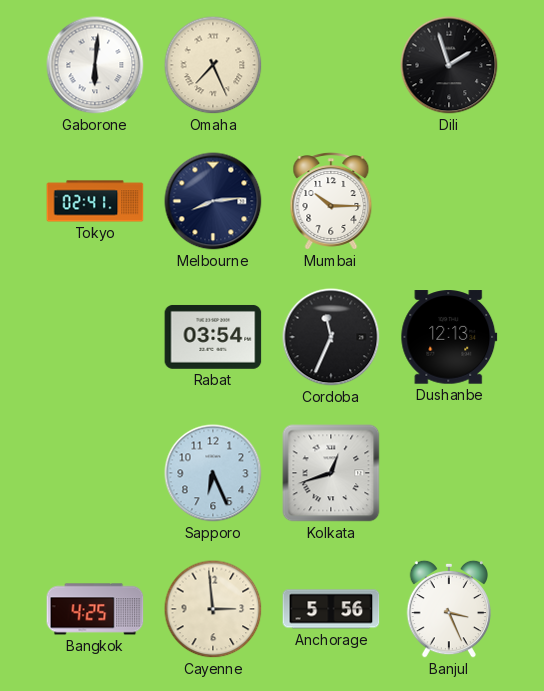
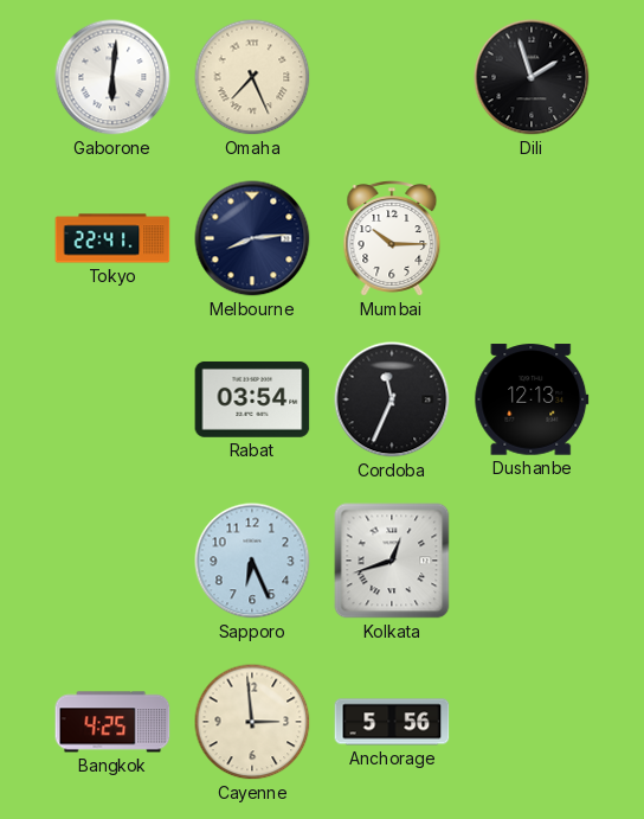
Tokyo: 02:41 -> 22:41 (112, 238)
Banjul: 3:26 -> none (448, 609)
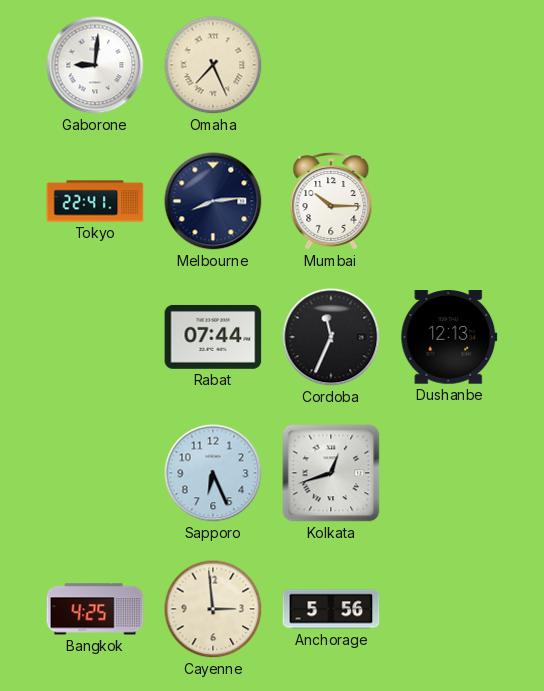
Gaborone: 6:01 -> 9:01 (95, 65)
Dili: 1:57 -> none (532, 77)
Rabat: 03:54 -> 07:44 (213, 337)
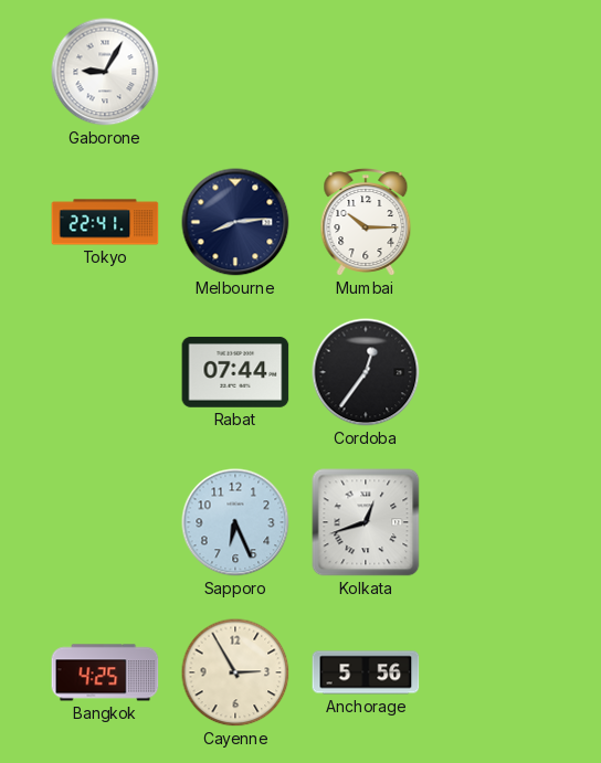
Gaborone: 9:01 -> 9:05 (105, 72)
Omaha: 7:26 -> none (213, 65)
Cordoba: 11:34 -> 12:36 (366, 372)
Dushanbe: 12:13 -> none (449, 337)
Cayenne: 2:59 -> 2:55 (235, 672)
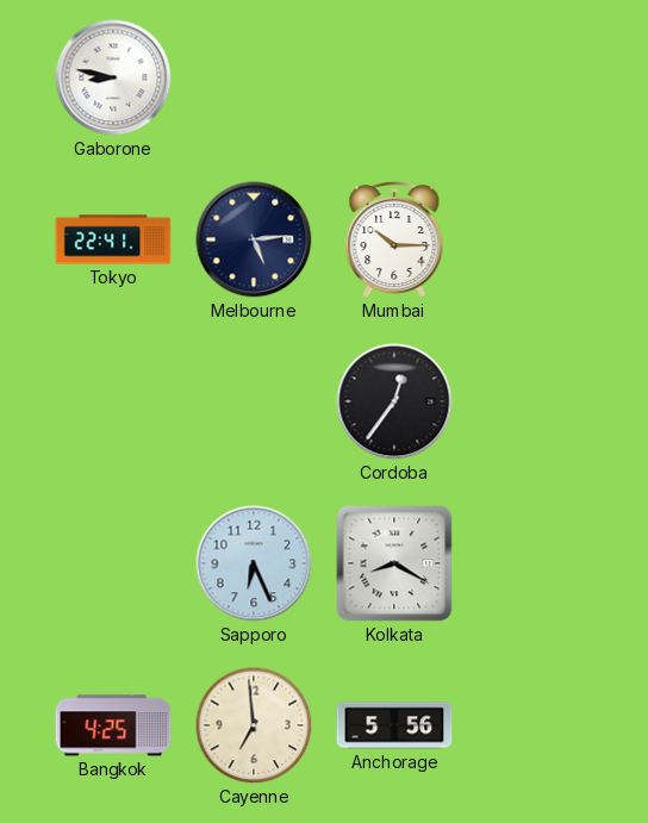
Gaborone: 9:05 -> 8:47 (113, 77)
Melbourne: 8:14 -> 5:14 (254, 239)
Rabat: 07:44 -> none (235, 372)
Kolkata: 12:42 -> 8:20 (394, 563)
Cayenne: 2:55 -> 6:59 (254, 725)
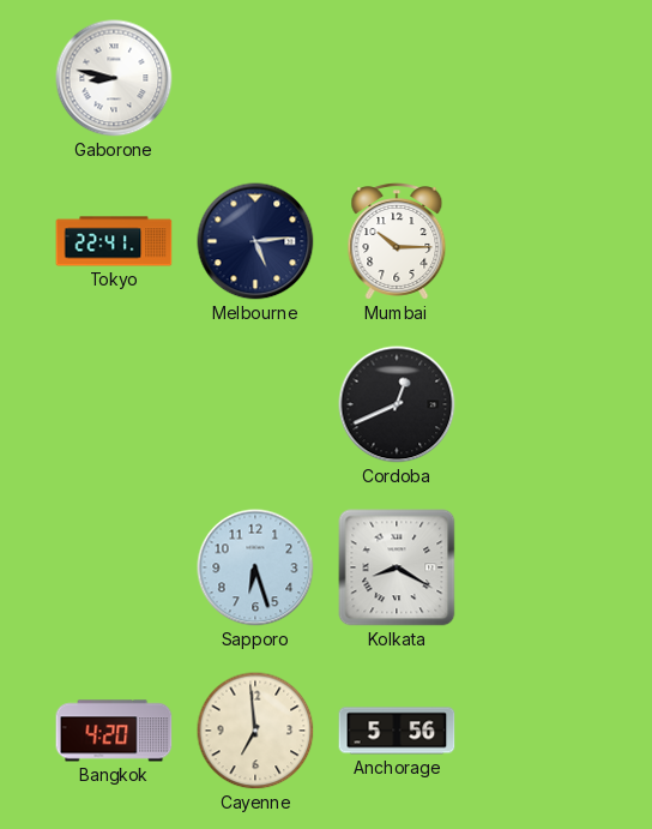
Cordoba: 12:36 -> 12:41 (397, 404)
Sapporo: 6:26 -> 6:27 (255, 567)
Bangkok: 4:25 -> 4:20 (114, 731)
